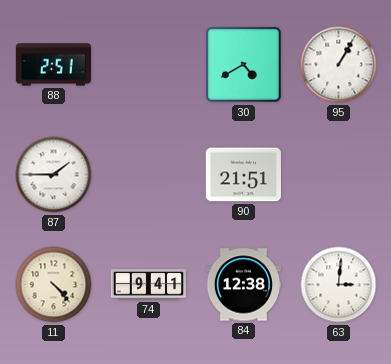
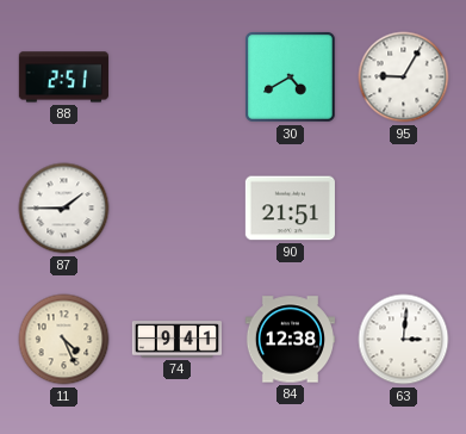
95: 1:05 -> 9:05 (404, 77)
11: 4:23 -> 4:26 (64, 340)
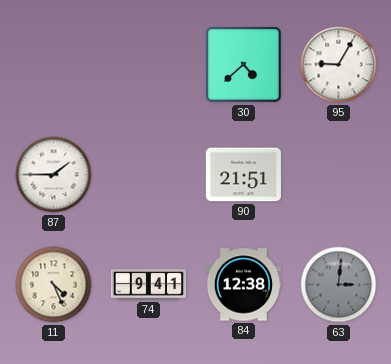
88: 2:51 -> none (63, 77)
30: 4:40 -> 4:38 (244, 65)
63 dial: white -> grey (339, 285)
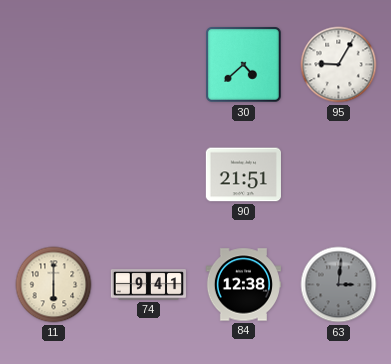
87: 1:45 -> none (54, 175)
11: 4:26 -> 6:00 (54, 285)
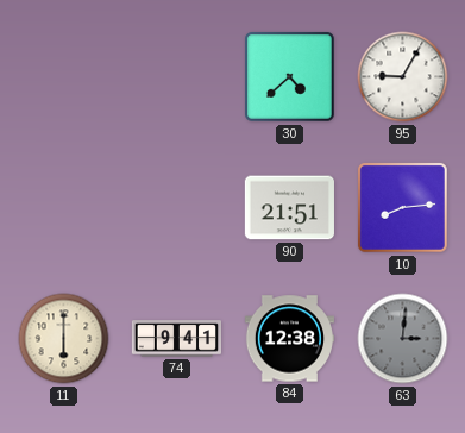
10: none -> 8:14 (402, 207)
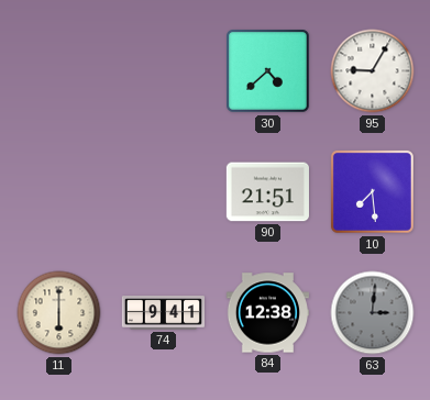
10: 8:14 -> 7:29 (372, 191)
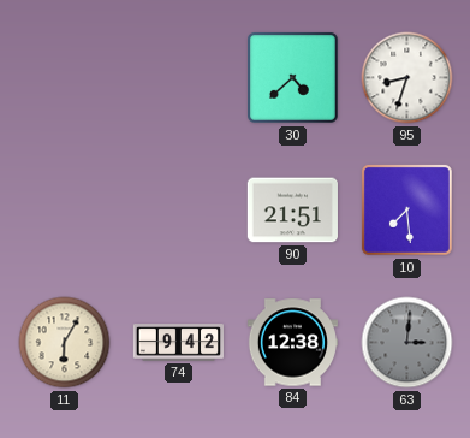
95: 9:05 -> 8:33 (407, 78)
11: 6:00 -> 6:05 (65, 343)
74: 9:41 -> 9:42 (178, 343)
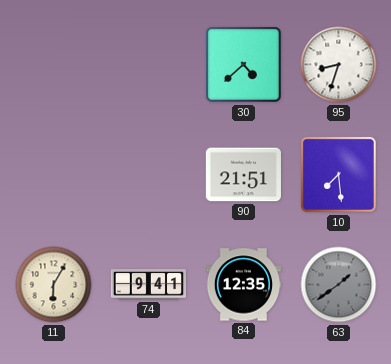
74: 9:42 -> 9:41 (148, 285)
84: 12:38 -> 12:35 (243, 285)
63: 3:01 -> 1:39 (339, 285)
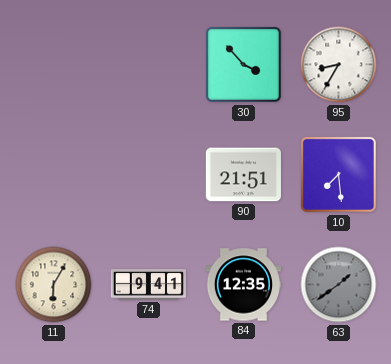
30: 4:38 -> 3:53 (244, 65)
95: 8:33 -> 8:35 (339, 65)
